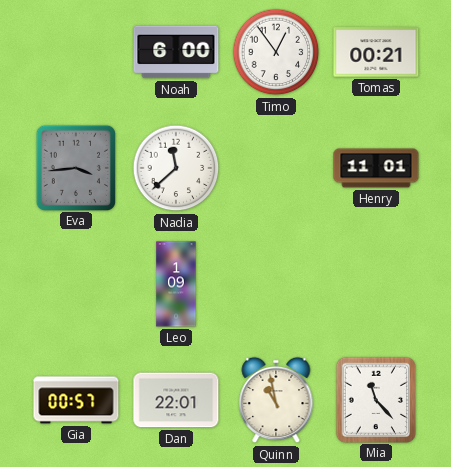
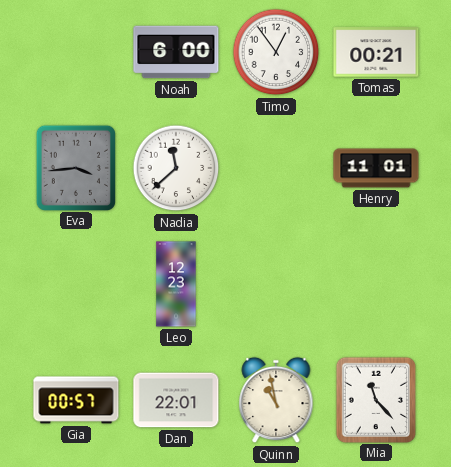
Leo: 1:09 -> 12:23 (176, 284)
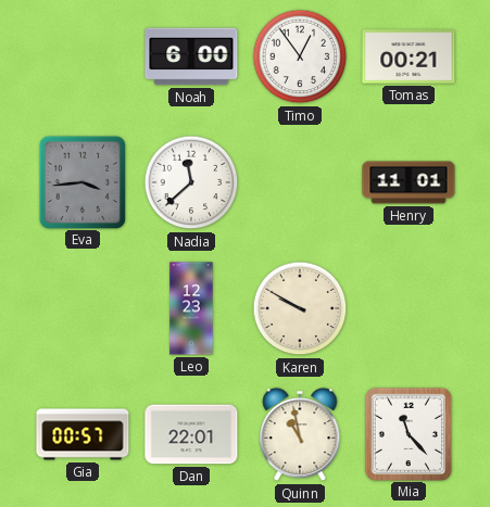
Karen: none -> 9:50 (300, 308)
